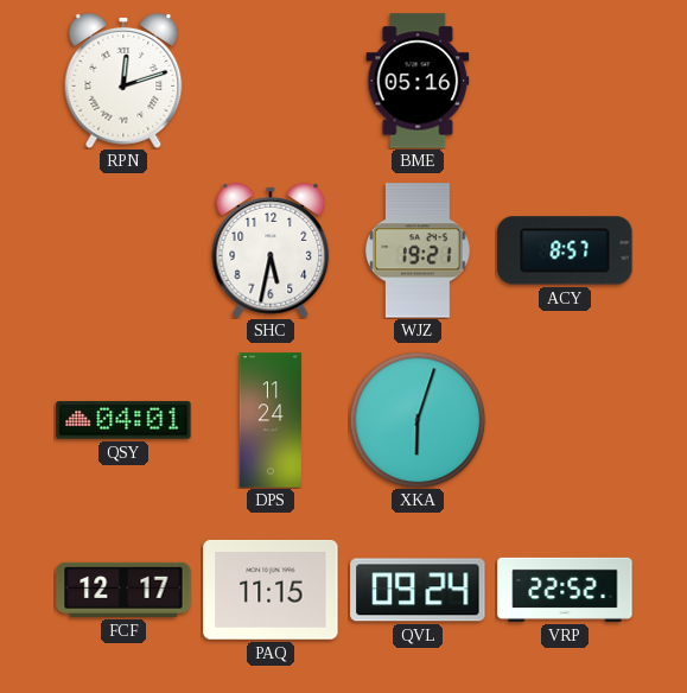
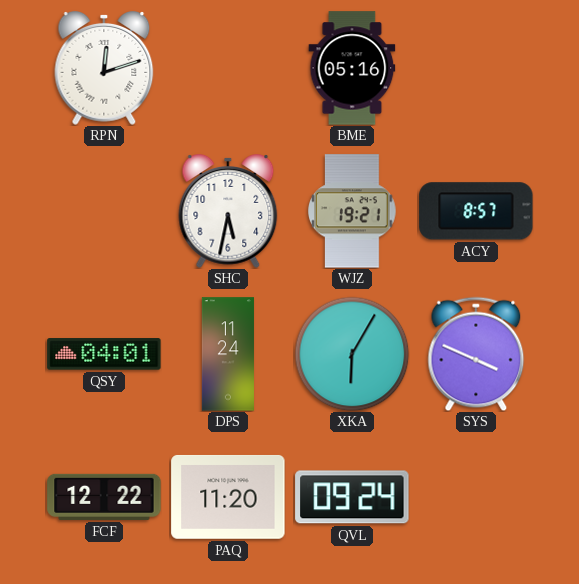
XKA: 6:03 -> 6:05 (352, 354)
SYS: none -> 3:49 (476, 354)
FCF: 12:17 -> 12:22 (104, 497)
PAQ: 11:15 -> 11:20 (228, 497)
VRP: 22:52 -> none (565, 590)
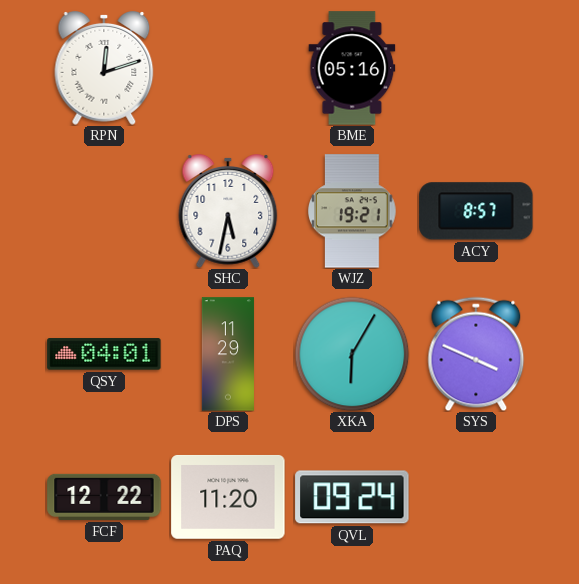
DPS: 11:24 -> 11:29 (228, 354)
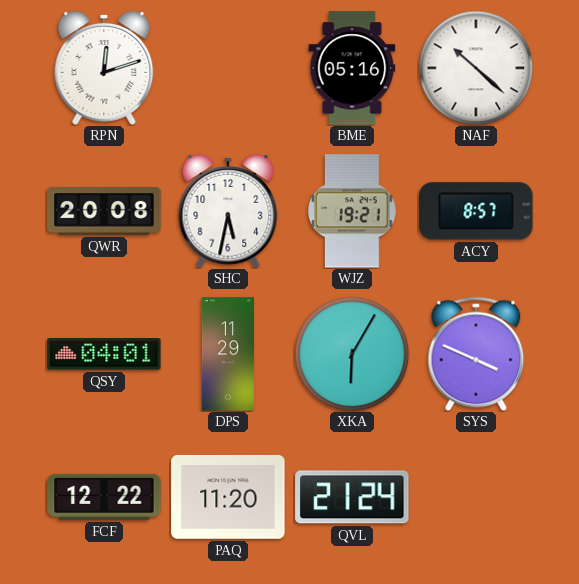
NAF: none -> 10:22 (476, 68)
QWR: none -> 20:08 (104, 212)
QVL: 09:24 -> 21:24 (352, 497)
